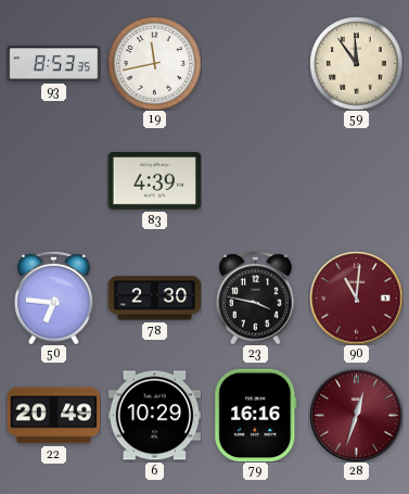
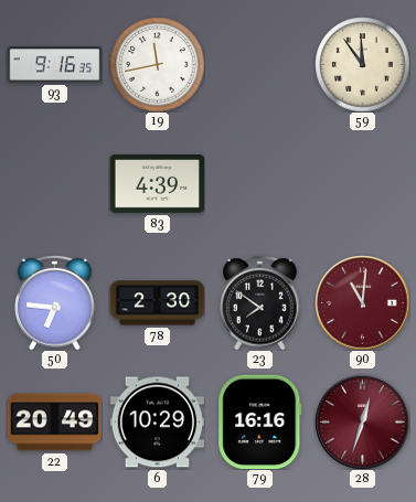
93: 8:53 -> 9:16 (54, 65)
23: 3:47 -> 7:51 (260, 302)
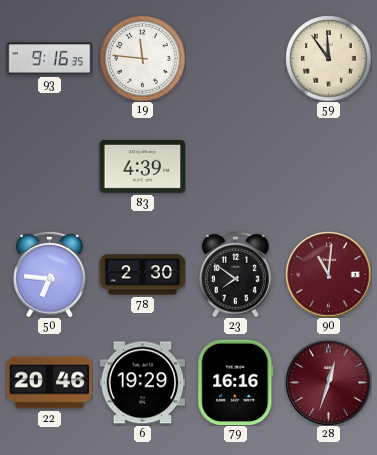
19: 11:43 -> 11:46 (142, 58)
22: 20:49 -> 20:46 (49, 383)
6: 10:29 -> 19:29 (142, 383)
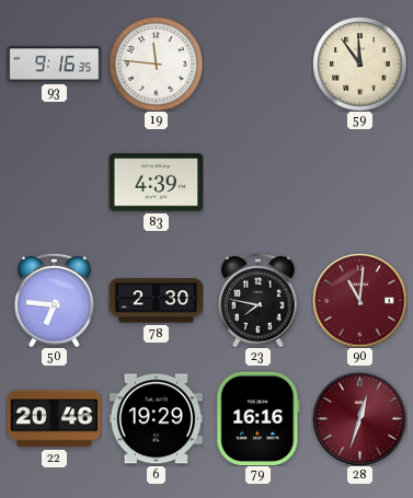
23: 7:51 -> 7:47 (259, 300)
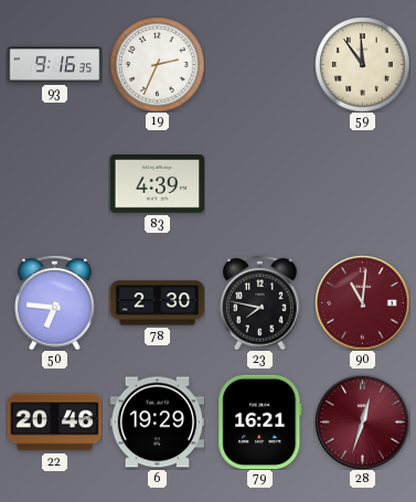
19: 11:46 -> 2:34 (157, 64)
79: 16:16 -> 16:21 (260, 421)
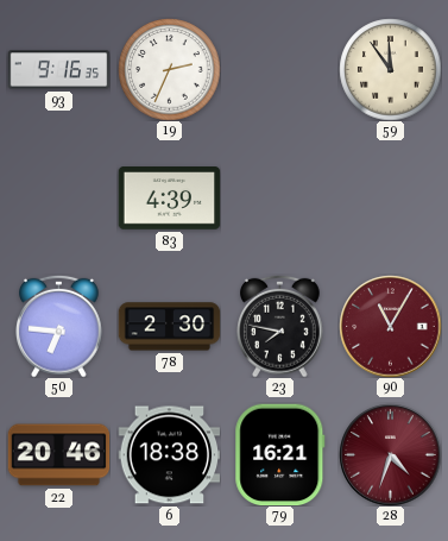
90: 11:01 -> 11:05 (390, 326)
6: 19:29 -> 18:38 (169, 455)
28: 12:33 -> 4:33 (390, 454)
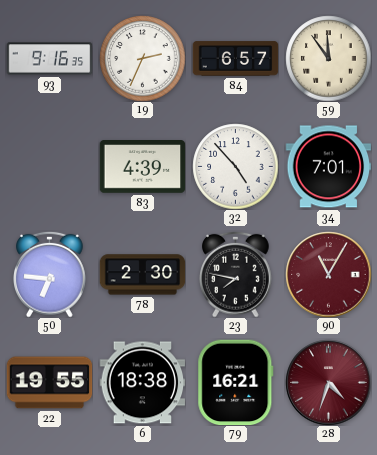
84: none -> 6:57 (235, 59)
32: none -> 4:53 (235, 166)
34: none -> 7:01 (328, 167)
22: 20:46 -> 19:55 (49, 383)
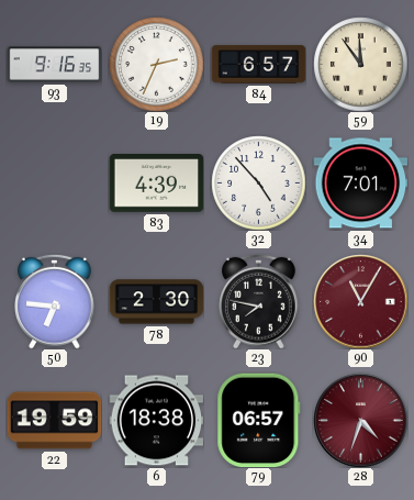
22: 19:55 -> 19:59 (54, 421)
79: 16:21 -> 06:57 (259, 420)
